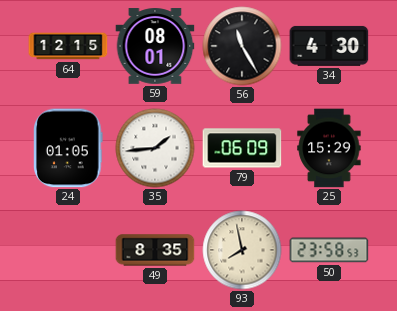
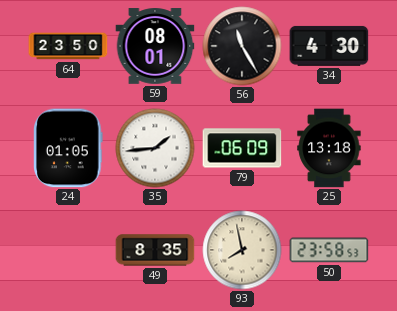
64: 12:15 -> 23:50 (68, 46)
25: 15:29 -> 13:18 (329, 148)
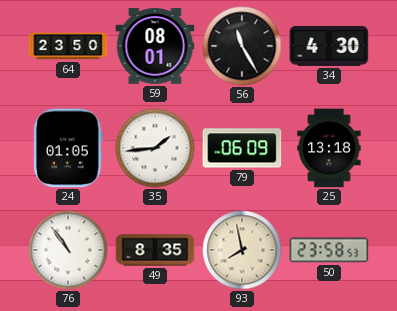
76: none -> 10:54 (68, 250)
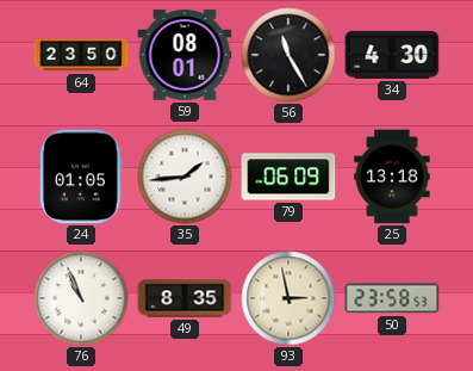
76: 10:54 -> 10:56 (81, 298)
93: 7:58 -> 2:58 (288, 298)
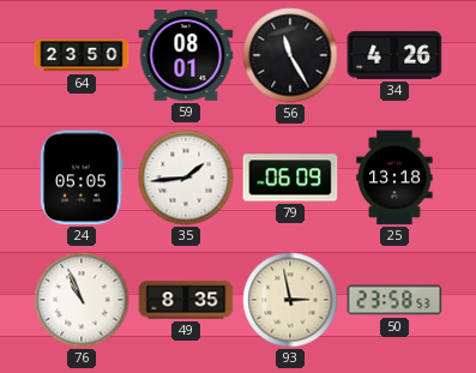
34: 4:30 -> 4:26 (394, 55)
24: 01:05 -> 05:05 (82, 178)
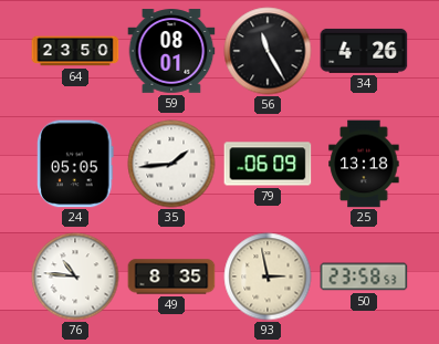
76: 10:56 -> 10:46 (75, 277)
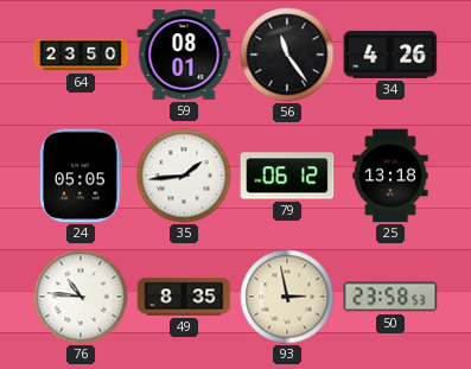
56: 11:25 -> 11:24 (287, 55)
79: 06:09 -> 06:12 (287, 176)
